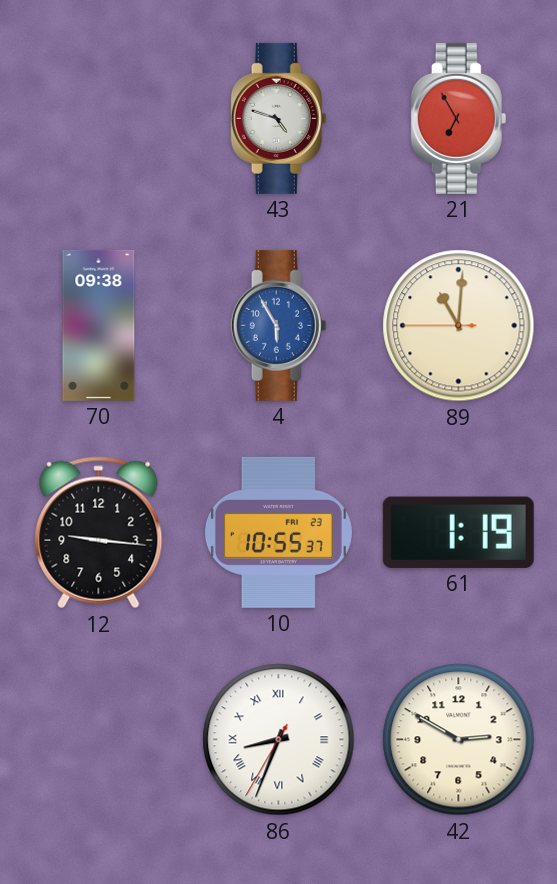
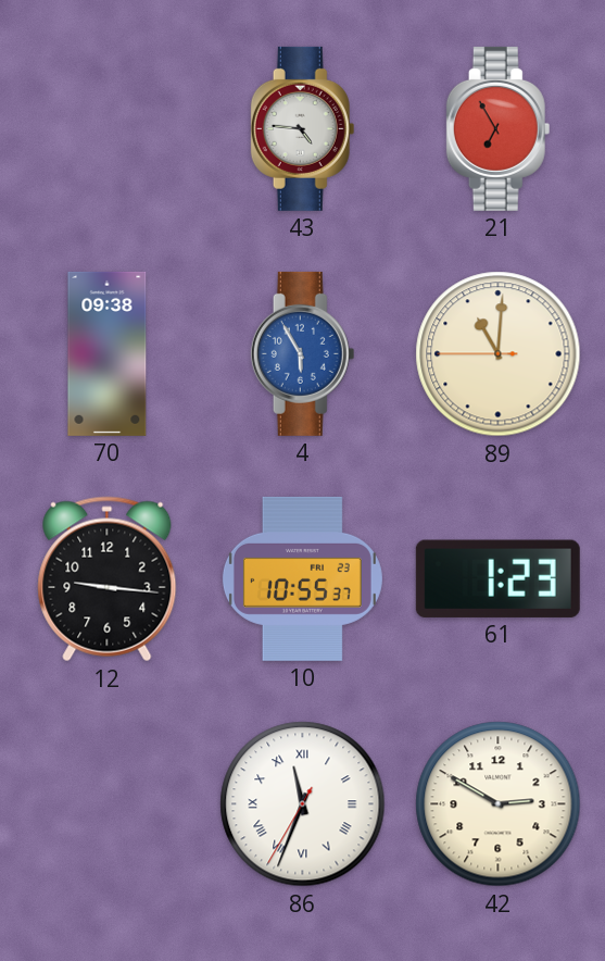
43: 4:48 -> 4:46 (303, 128)
61: 1:19 -> 1:23 (497, 578)
86: 8:33 -> 11:33 (303, 804)
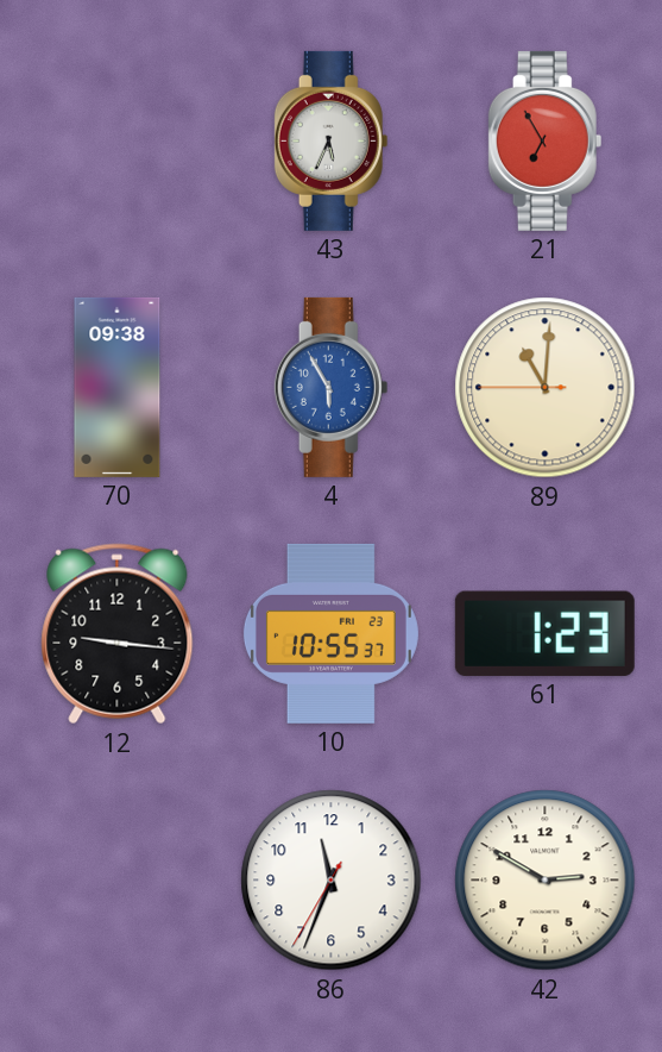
43: 4:46 -> 5:34 (332, 140)
86 numerals: Roman -> Arabic (332, 881)
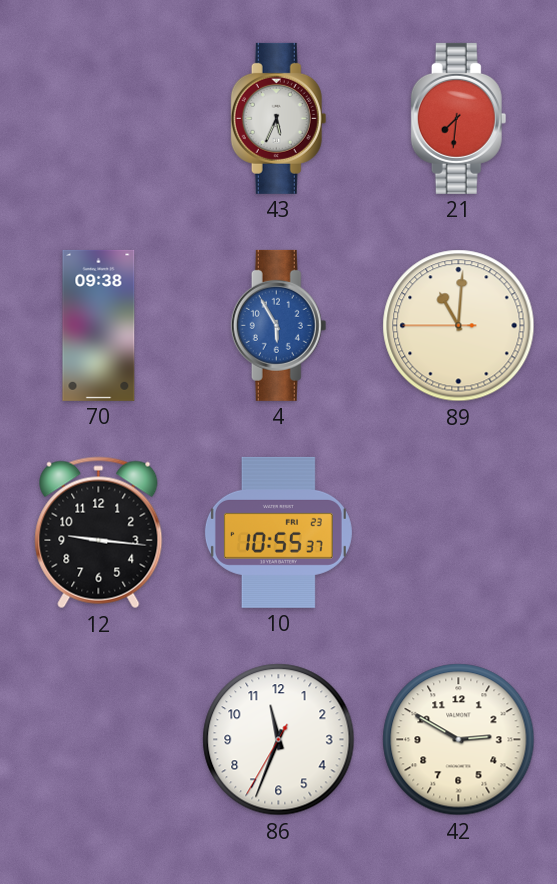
21: 6:55 -> 7:31 (459, 118)
61: 1:23 -> none (544, 633)
